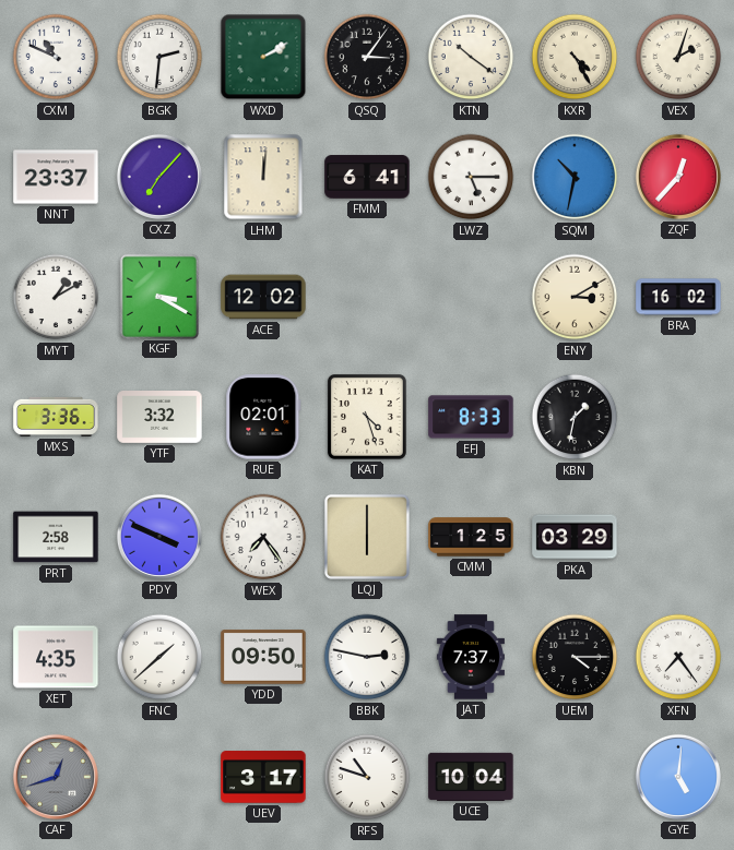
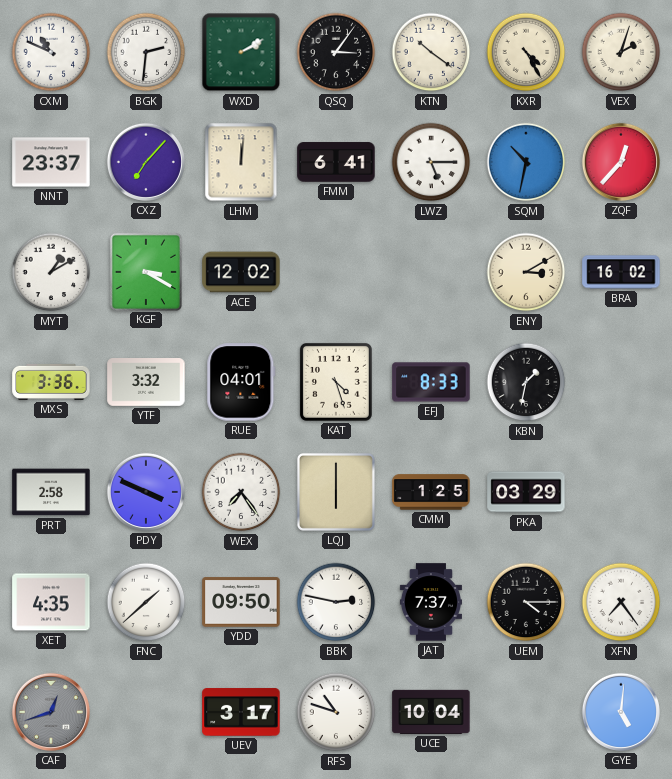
RUE: 02:01 -> 04:01 (241, 382)
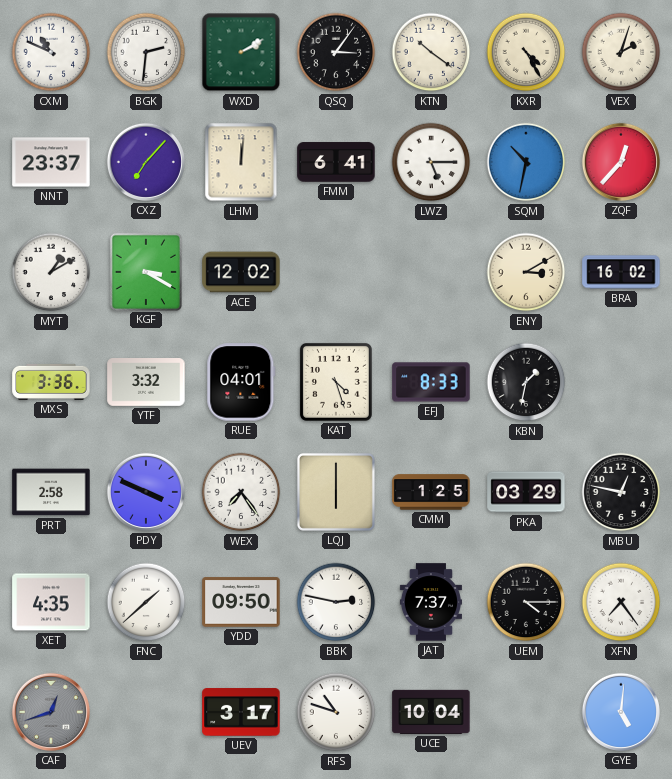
MBU: none -> 12:47 (621, 492)
